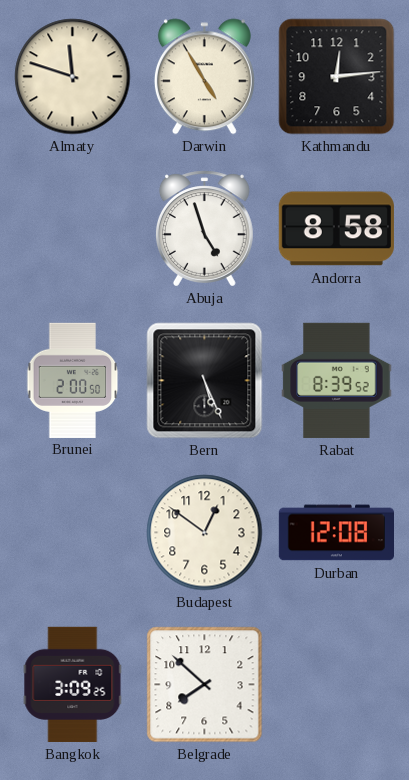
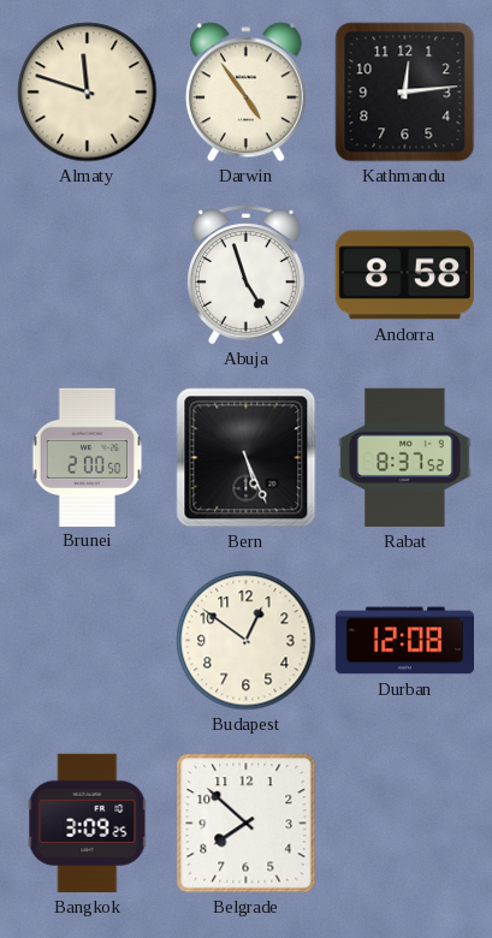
Darwin: 4:55 -> 4:54 (245, 93)
Rabat: 8:39 -> 8:37 (405, 457)
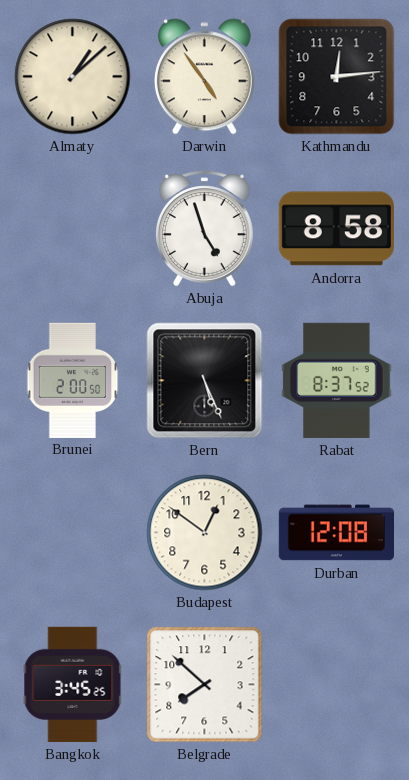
Almaty: 11:48 -> 1:08 (73, 77)
Bangkok: 3:09 -> 3:45 (73, 684)
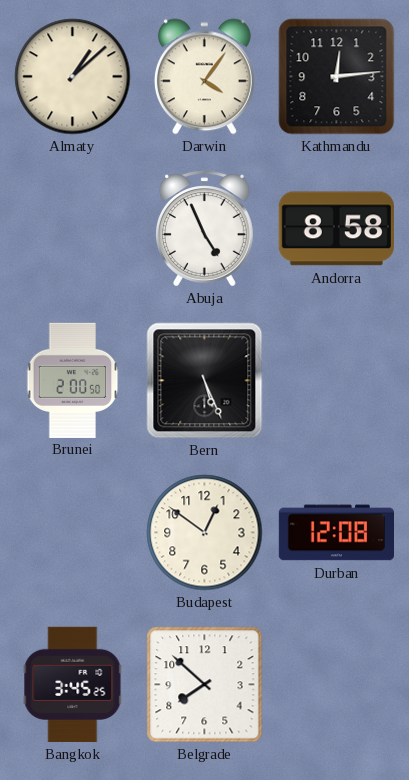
Darwin: 4:54 -> 4:06 (204, 77)
Abuja: 4:57 -> 4:56 (204, 229)
Rabat: 8:37 -> none (337, 380)
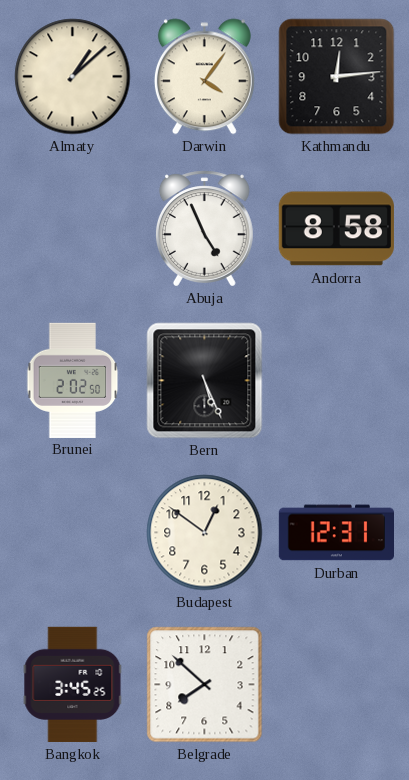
Brunei: 2:00 -> 2:02 (73, 380)
Durban: 12:08 -> 12:31 (336, 533)
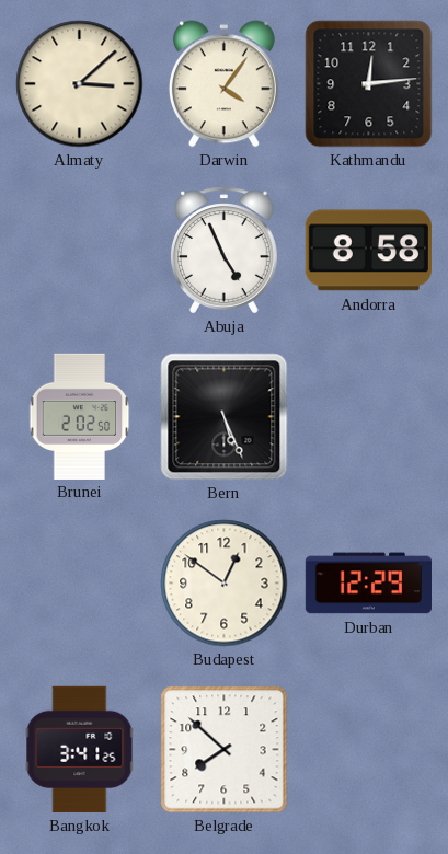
Almaty: 1:08 -> 3:08 (80, 84)
Durban: 12:31 -> 12:29 (368, 584)
Bangkok: 3:45 -> 3:41 (80, 749)
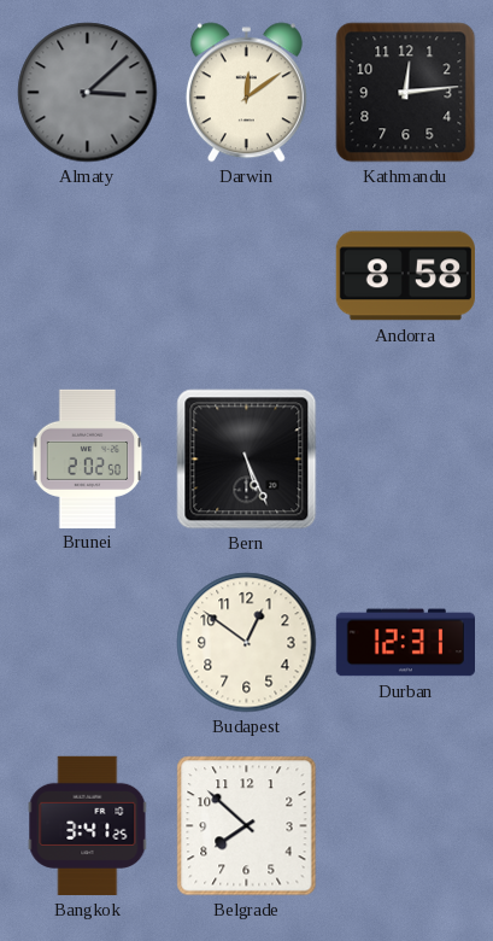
Almaty dial: cream -> grey (88, 93)
Darwin: 4:06 -> 12:09 (246, 93)
Abuja: 4:56 -> none (223, 251)
Durban: 12:29 -> 12:31 (405, 643)
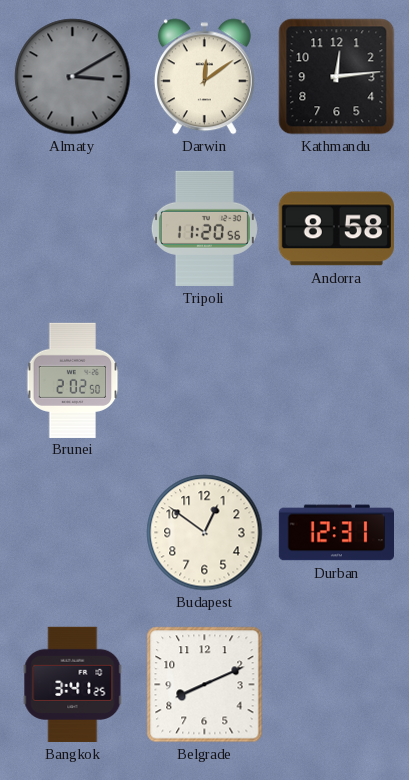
Almaty: 3:08 -> 3:10 (73, 77)
Tripoli: none -> 11:20 (204, 228)
Bern: 5:26 -> none (247, 460)
Belgrade: 7:52 -> 8:11 (205, 685)
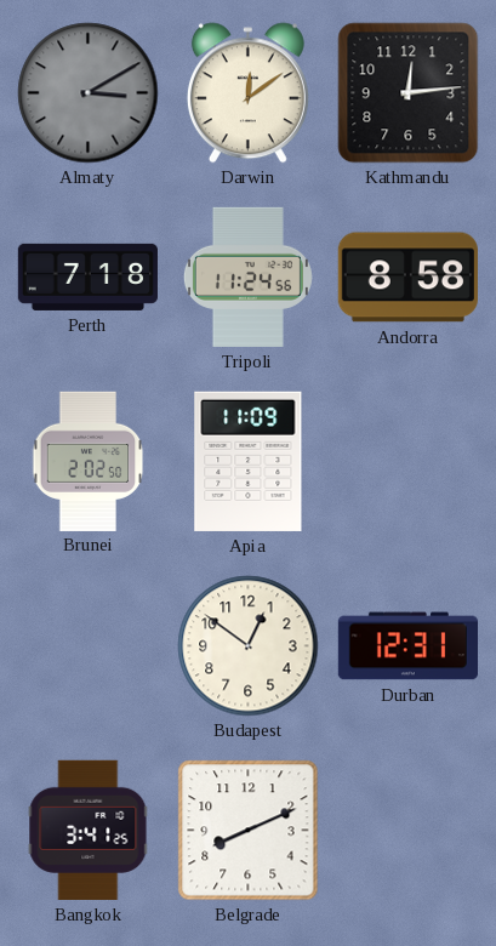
Perth: none -> 7:18 (87, 277)
Tripoli: 11:20 -> 11:24 (247, 277)
Apia: none -> 11:09 (249, 461)
